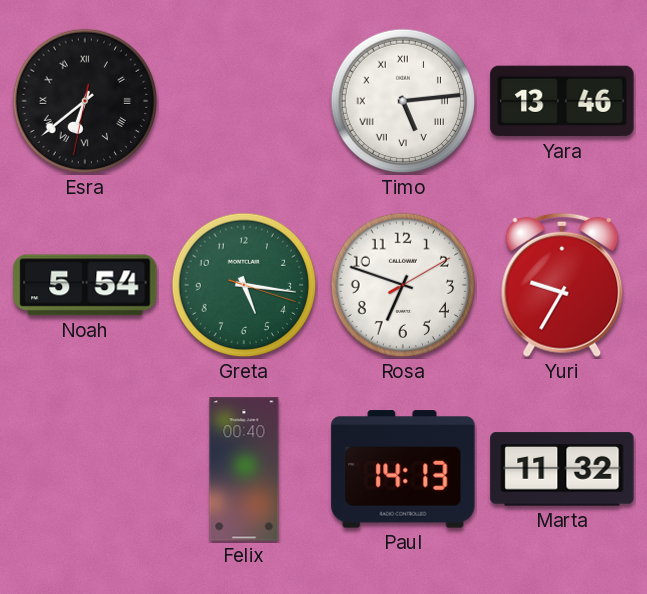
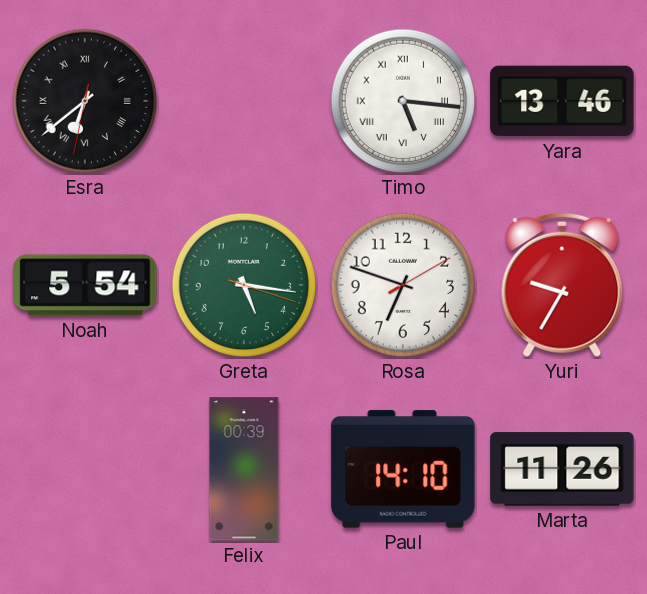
Timo: 5:14 -> 5:16 (403, 101)
Felix: 00:40 -> 00:39 (244, 469)
Paul: 14:13 -> 14:10 (403, 469)
Marta: 11:32 -> 11:26 (562, 469)
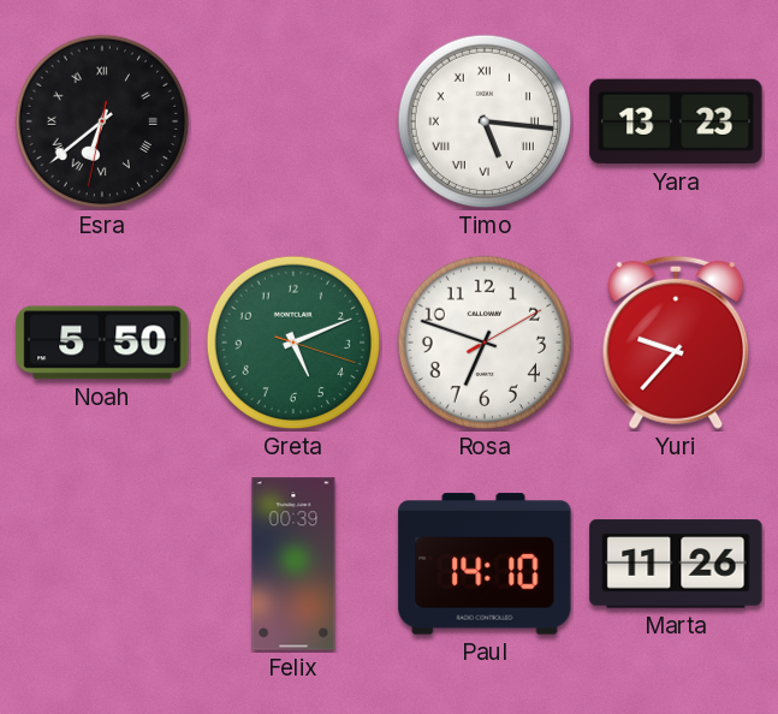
Yara: 13:46 -> 13:23 (676, 121)
Noah: 5:54 -> 5:50 (102, 343)
Greta: 5:16 -> 5:11 (293, 343)
Yuri: 9:35 -> 9:37 (676, 343)
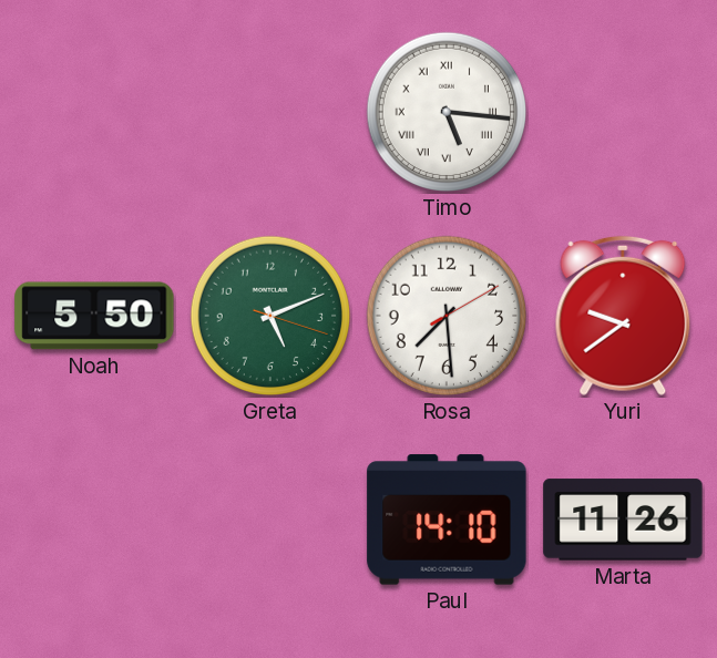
Esra: 6:38 -> none (102, 121)
Yara: 13:23 -> none (676, 121)
Rosa: 6:48 -> 7:29 (447, 316)
Yuri: 9:37 -> 9:39 (623, 316)
Felix: 00:39 -> none (293, 564)
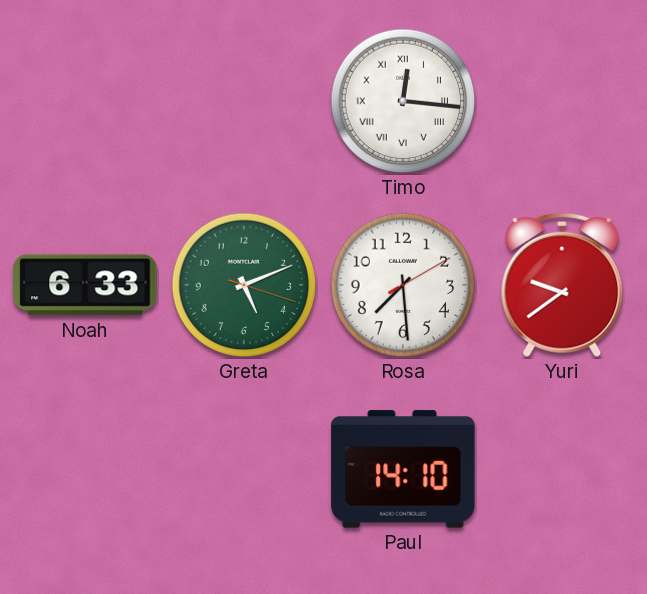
Timo: 5:16 -> 12:16 (403, 101)
Noah: 5:50 -> 6:33 (85, 285)
Marta: 11:26 -> none (623, 520)
